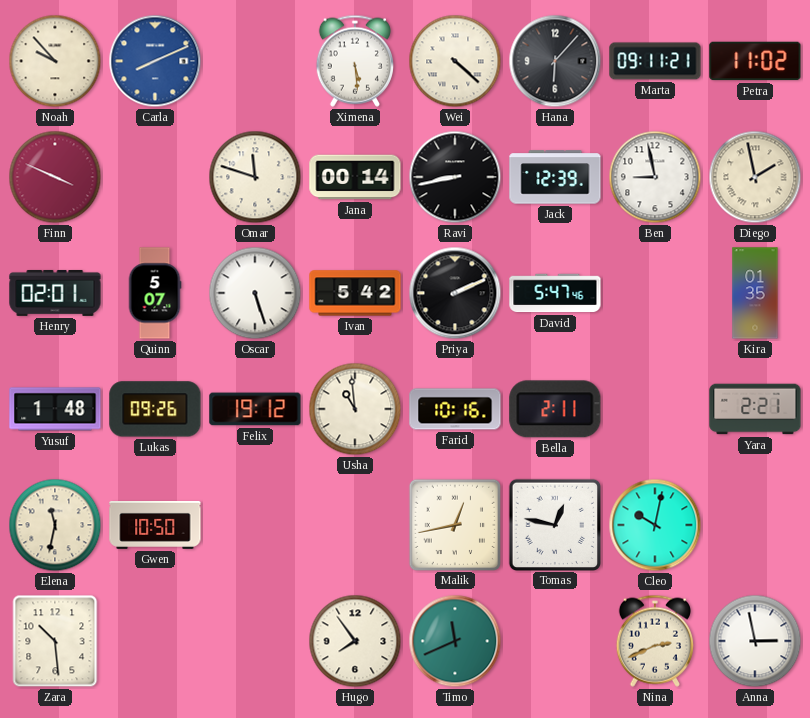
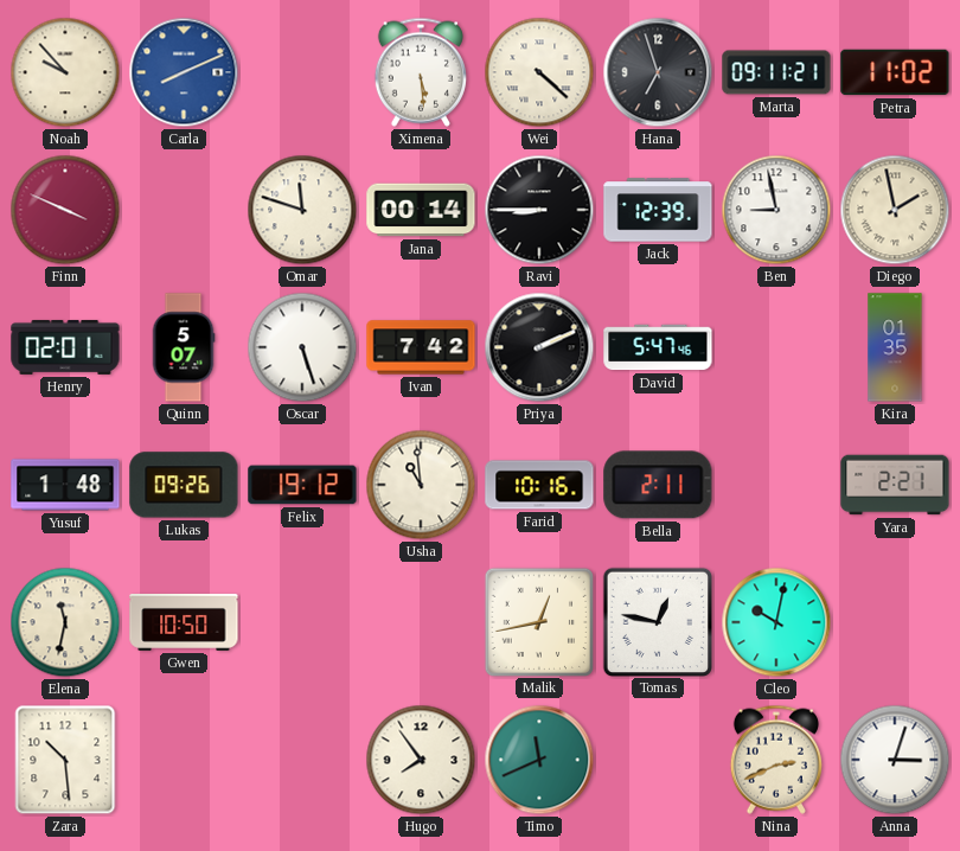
Hana: 6:07 -> 6:57 (658, 72)
Ravi: 8:43 -> 8:45 (539, 210)
Ivan: 5:42 -> 7:42 (421, 347)
Anna: 2:58 -> 3:03 (895, 760)
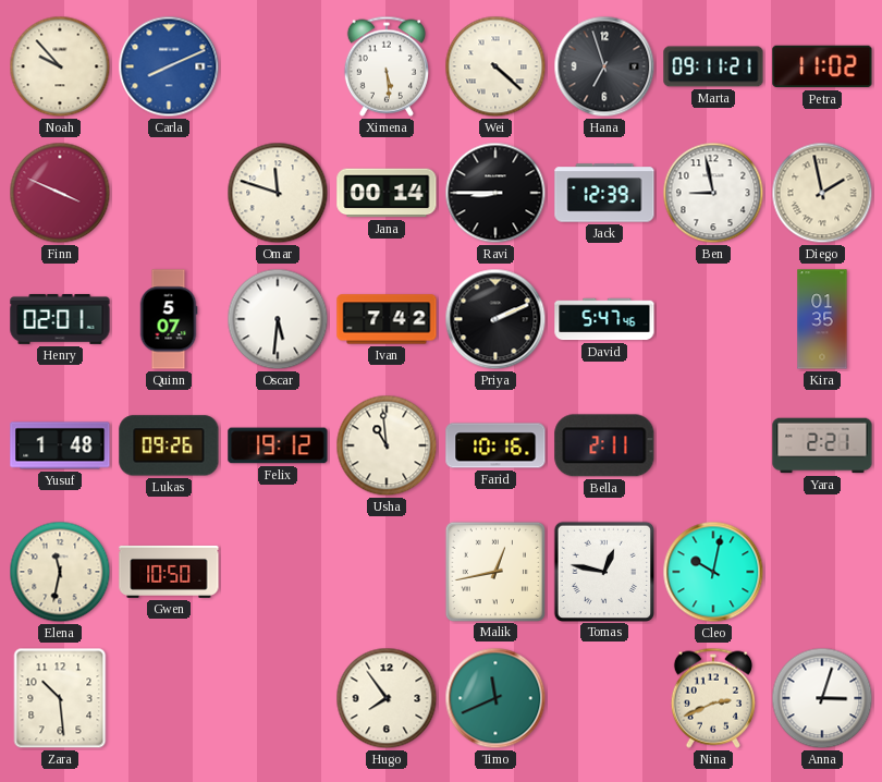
Oscar: 5:27 -> 5:31 (278, 319)
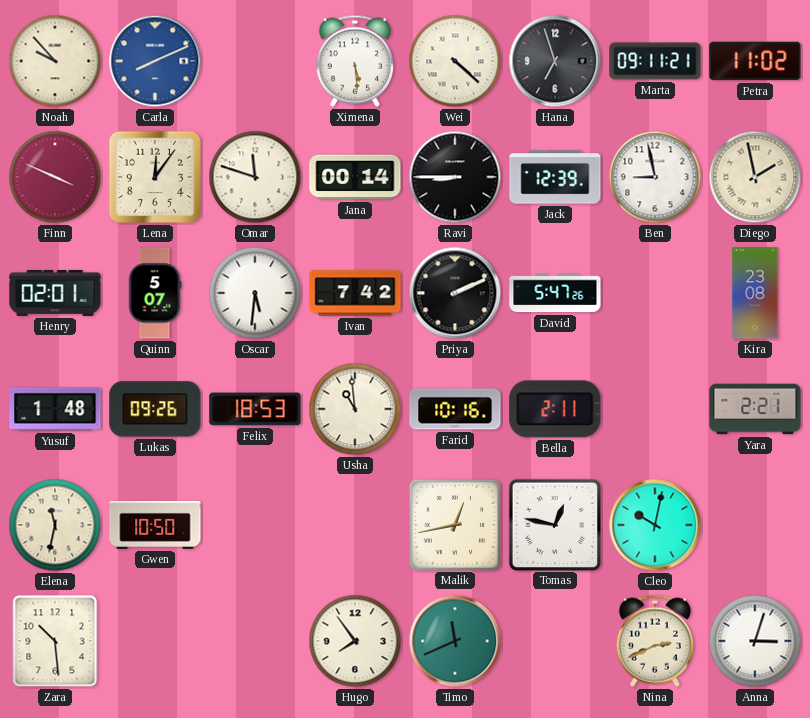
Lena: none -> 12:06 (155, 177)
David: 5:47:46 -> 5:47:26 (555, 293)
Kira: 01:35 -> 23:08 (755, 293)
Felix: 19:12 -> 18:53 (255, 409)
